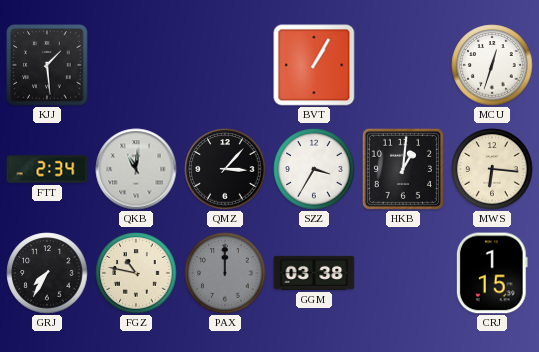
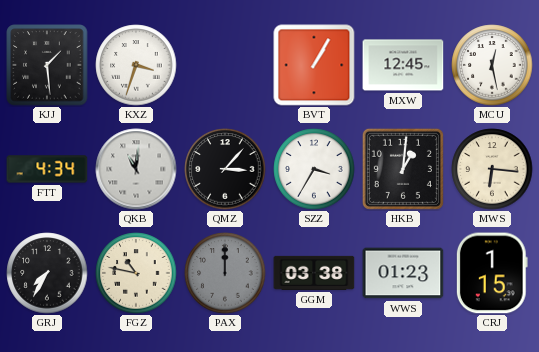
KXZ: none -> 3:33 (136, 65)
MXW: none -> 12:45 (403, 65)
MCU: 12:33 -> 12:28 (492, 65)
FTT: 2:34 -> 4:34 (47, 169)
WWS: none -> 01:23 (403, 273)
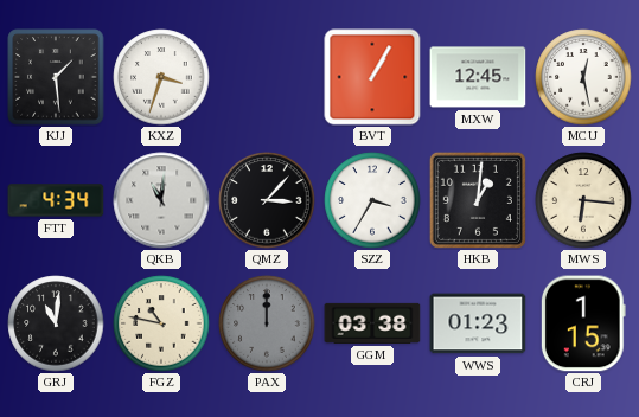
GRJ: 7:35 -> 11:01 (56, 323)
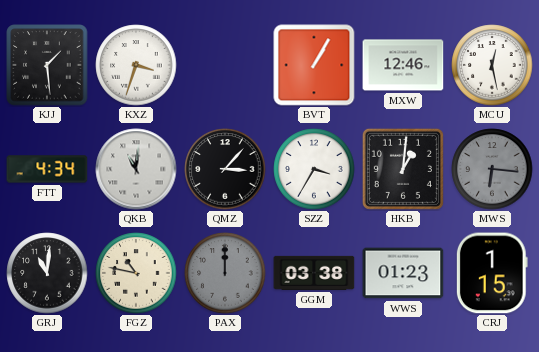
MXW: 12:45 -> 12:46 (403, 65)
MWS dial: cream -> grey (492, 169)
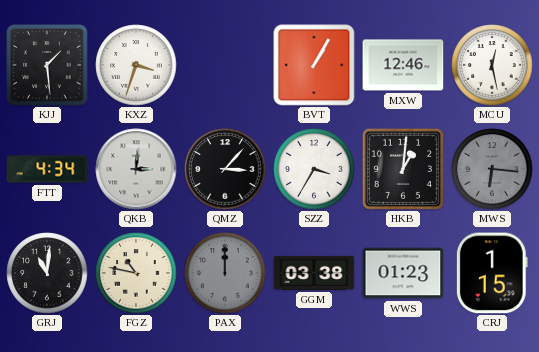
QKB: 11:01 -> 3:01 (136, 169)
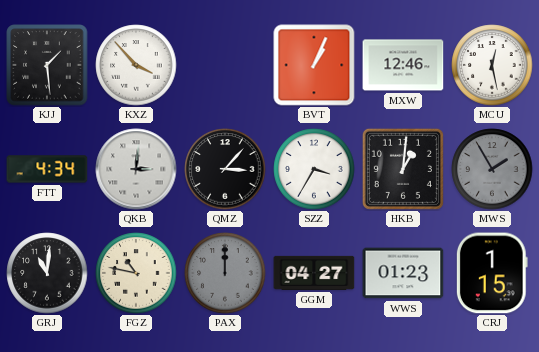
KXZ: 3:33 -> 3:53 (136, 65)
BVT: 1:05 -> 1:04 (314, 65)
MWS: 6:16 -> 1:55 (492, 169)
GGM: 03:38 -> 04:27 (314, 273)
